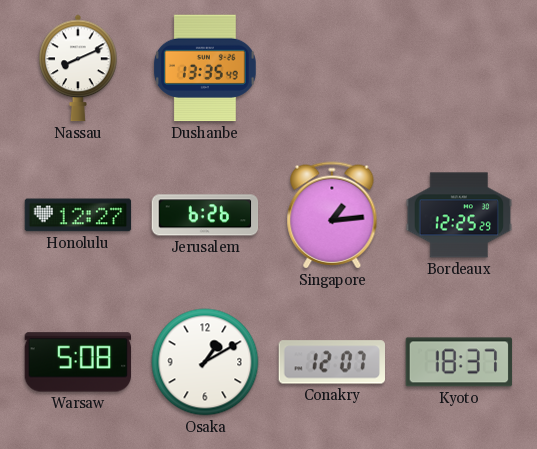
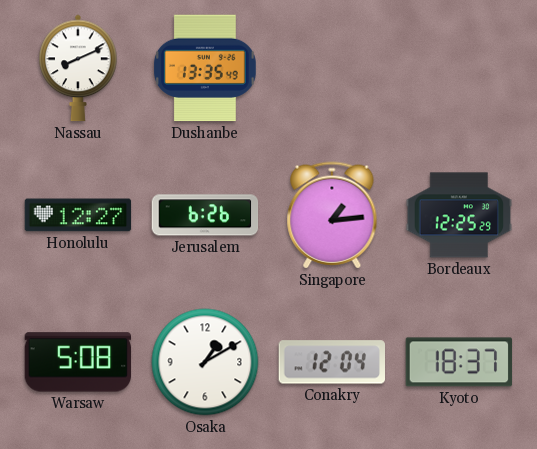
Conakry: 12:07 -> 12:04 (331, 362)
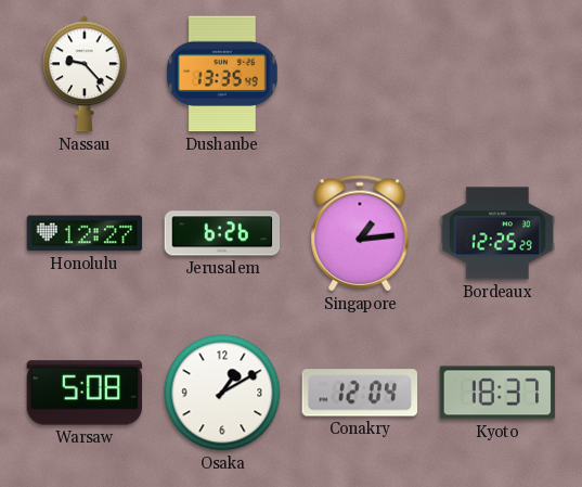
Nassau: 8:11 -> 9:23 (85, 74)
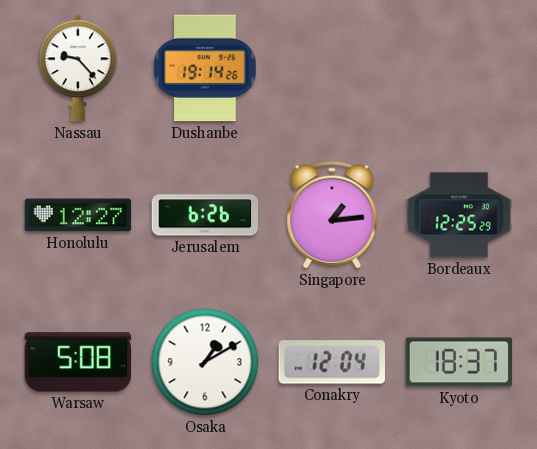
Dushanbe: 13:35 -> 19:14 (205, 68)
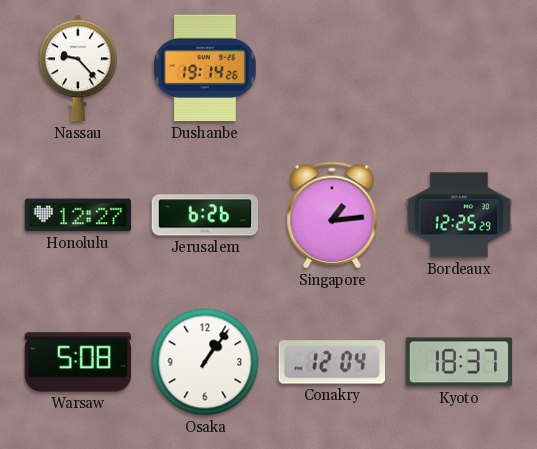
Osaka: 1:10 -> 1:06 (205, 362)
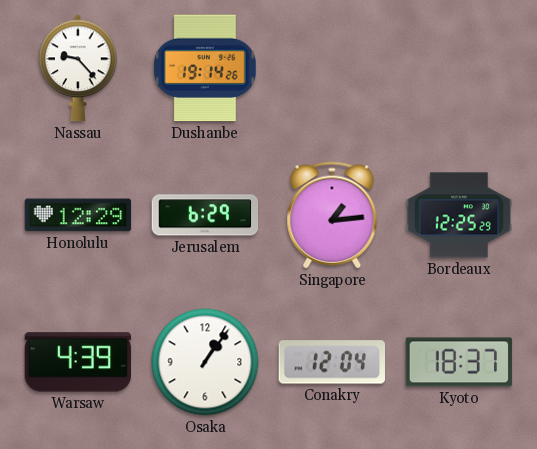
Honolulu: 12:27 -> 12:29 (78, 215)
Jerusalem: 6:26 -> 6:29 (205, 215)
Warsaw: 5:08 -> 4:39 (78, 362)
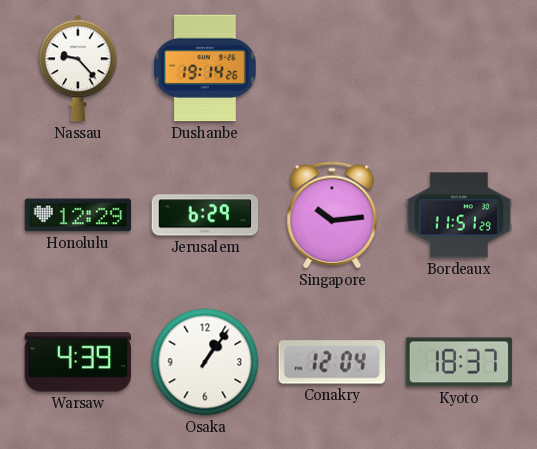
Singapore: 1:14 -> 10:14 (332, 215)
Bordeaux: 12:25 -> 11:51 (459, 215)
